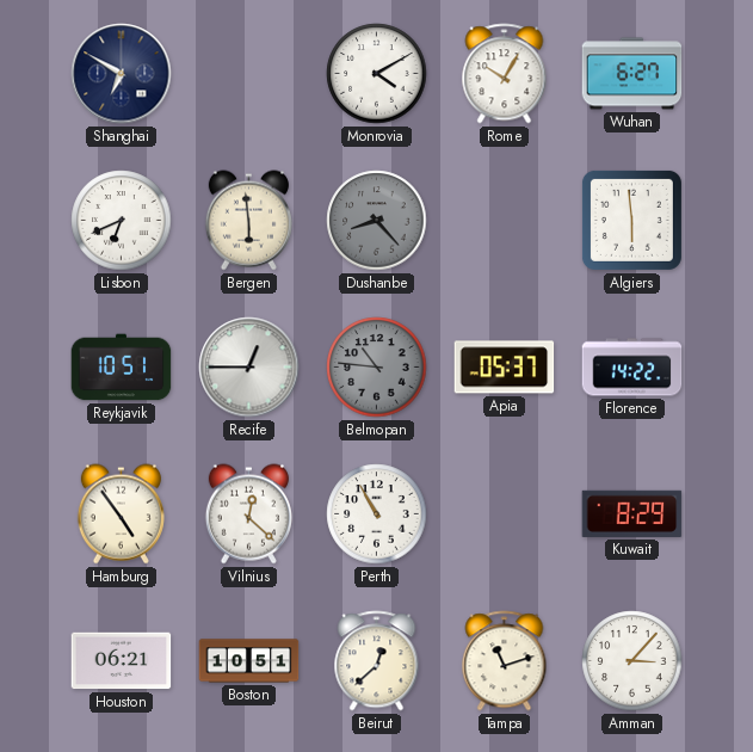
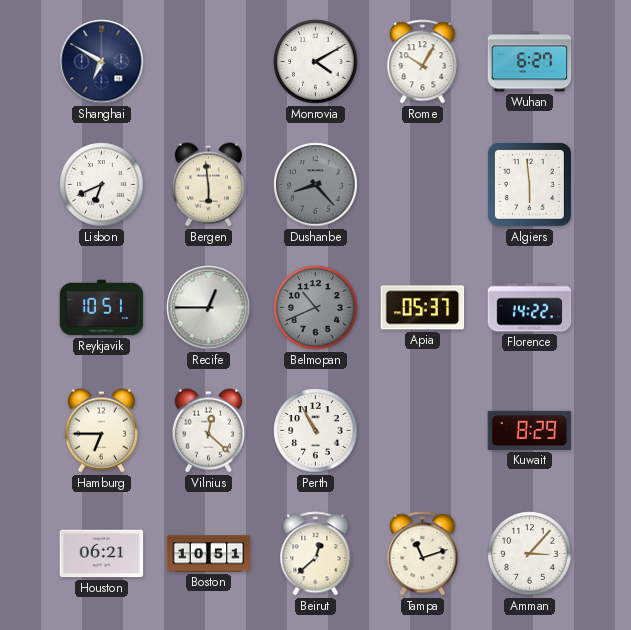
Belmopan: 10:46 -> 10:41 (316, 308)
Hamburg: 4:54 -> 6:45 (101, 431)
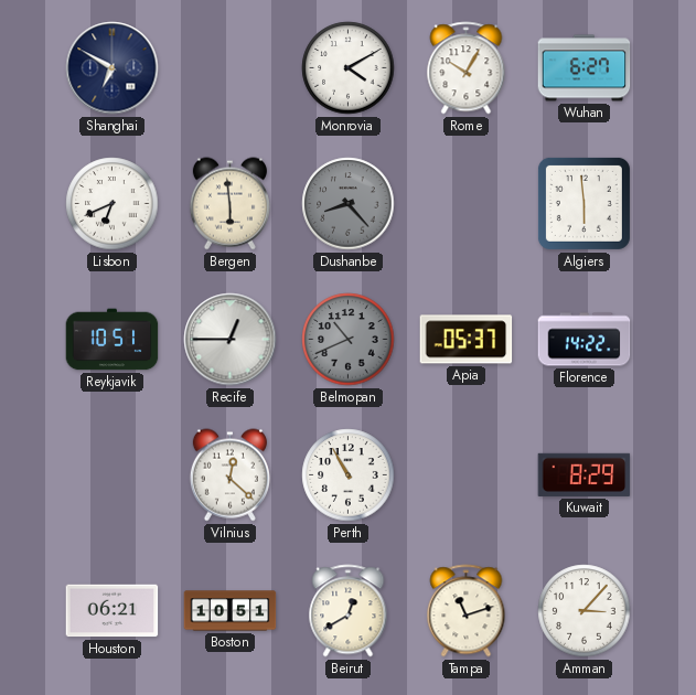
Hamburg: 6:45 -> none (101, 431)
Beirut: 12:38 -> 12:40 (349, 611)
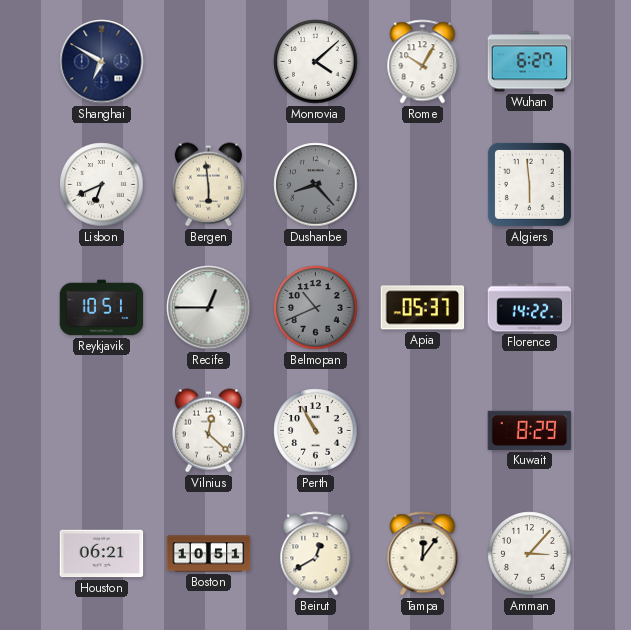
Monrovia: 4:10 -> 4:08 (316, 62)
Tampa: 11:12 -> 12:06 (423, 554)
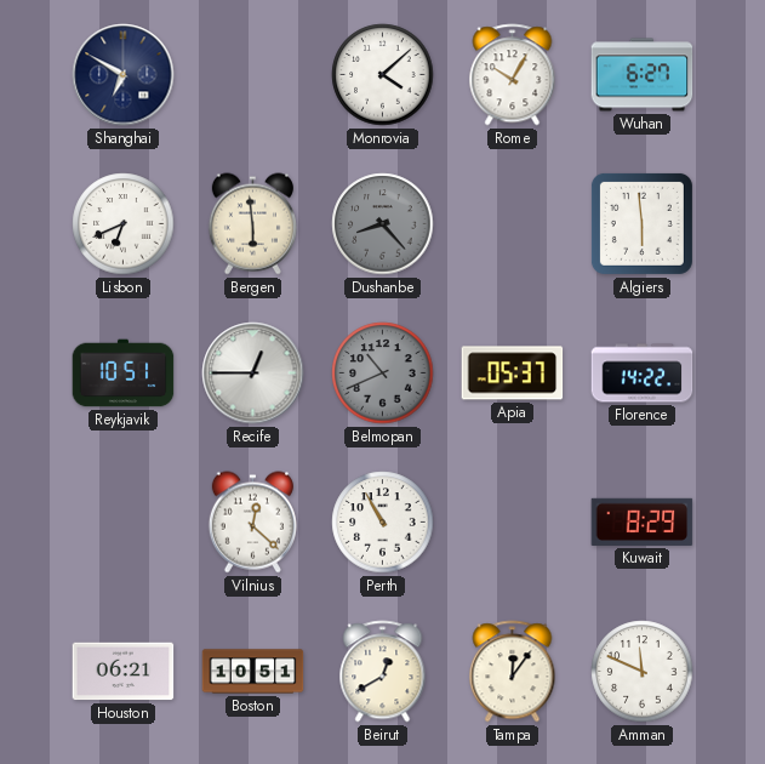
Amman: 3:07 -> 11:49 (643, 672)
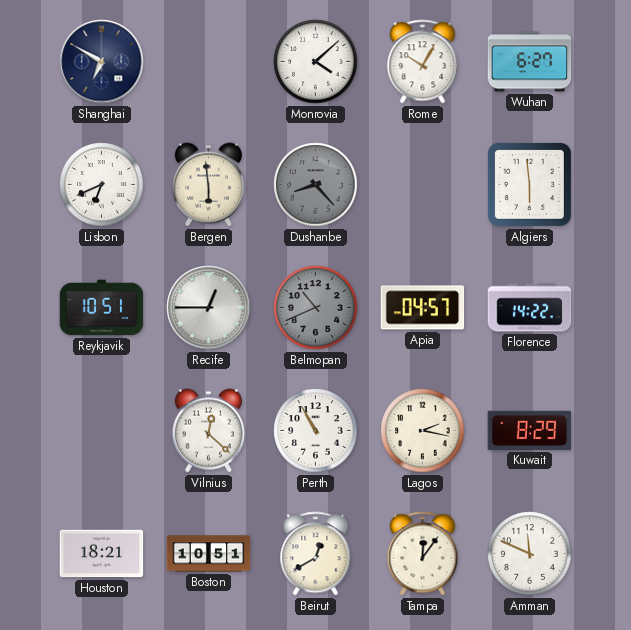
Apia: 05:37 -> 04:57 (423, 308)
Lagos: none -> 2:17 (423, 431)
Houston: 06:21 -> 18:21 (102, 554)
